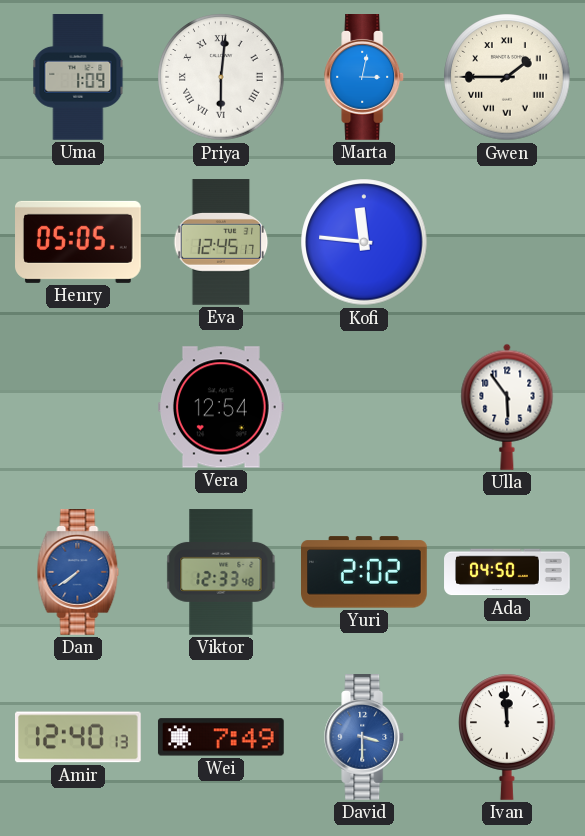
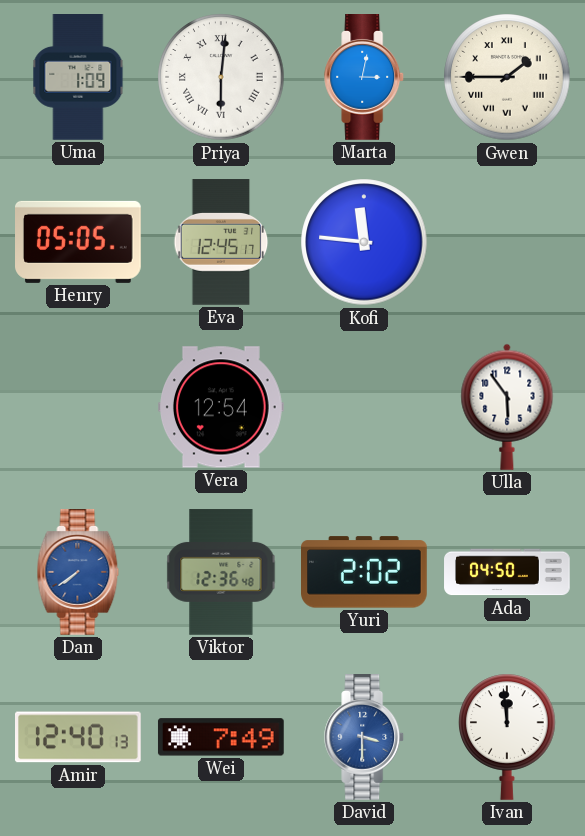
Viktor: 12:33 -> 12:36 (221, 572)
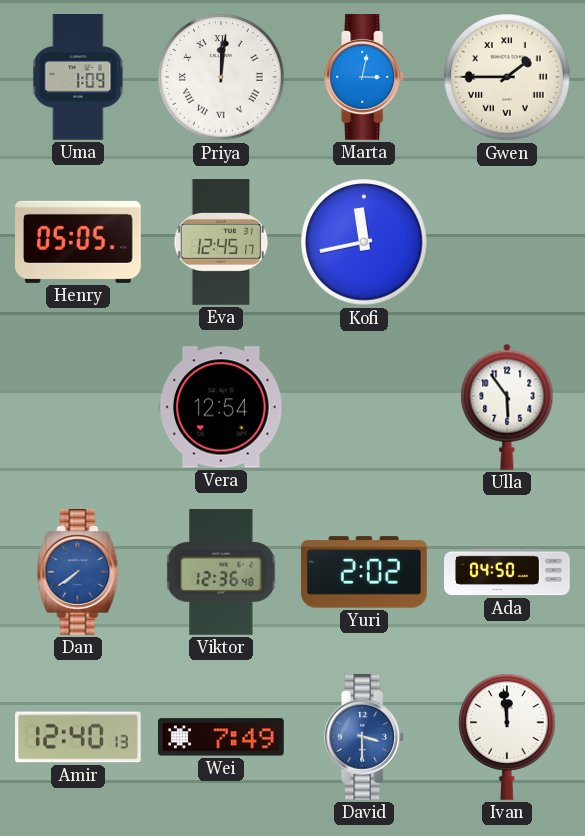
Priya: 6:01 -> 12:01 (221, 77)
Kofi: 11:46 -> 11:43 (364, 242)
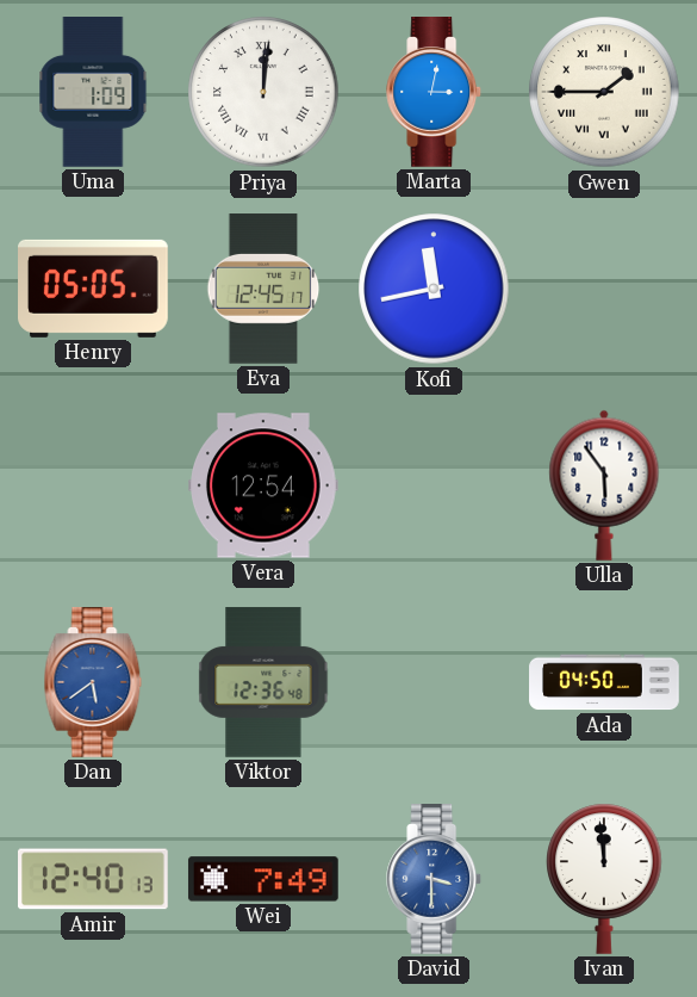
Dan: 7:39 -> 5:39 (93, 683)
Yuri: 2:02 -> none (365, 572)
